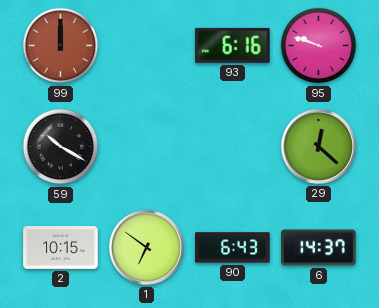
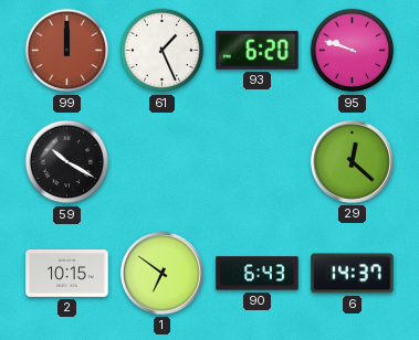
61: none -> 1:26 (163, 51)
93: 6:16 -> 6:20 (258, 50)
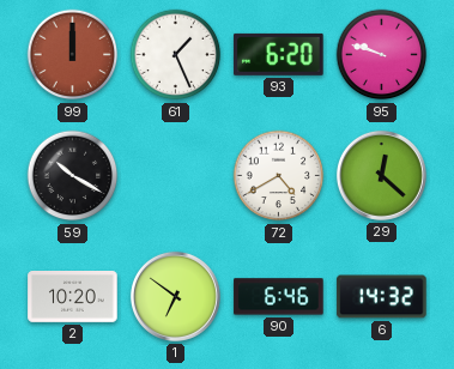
72: none -> 4:40 (279, 176)
2: 10:15 -> 10:20 (73, 297)
90: 6:43 -> 6:46 (279, 297)
6: 14:37 -> 14:32 (382, 297)
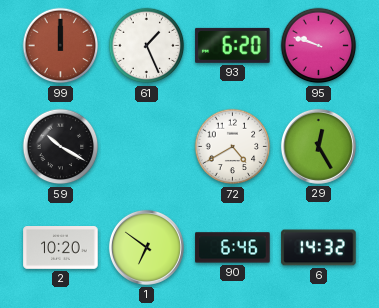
29: 12:22 -> 12:25 (318, 146)
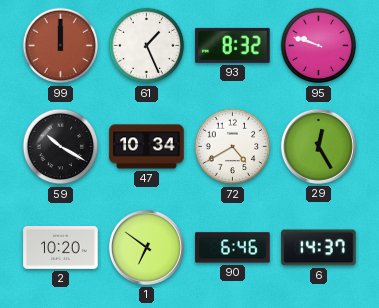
93: 6:20 -> 8:32 (233, 45)
47: none -> 10:34 (147, 147)
6: 14:32 -> 14:37 (319, 248)
